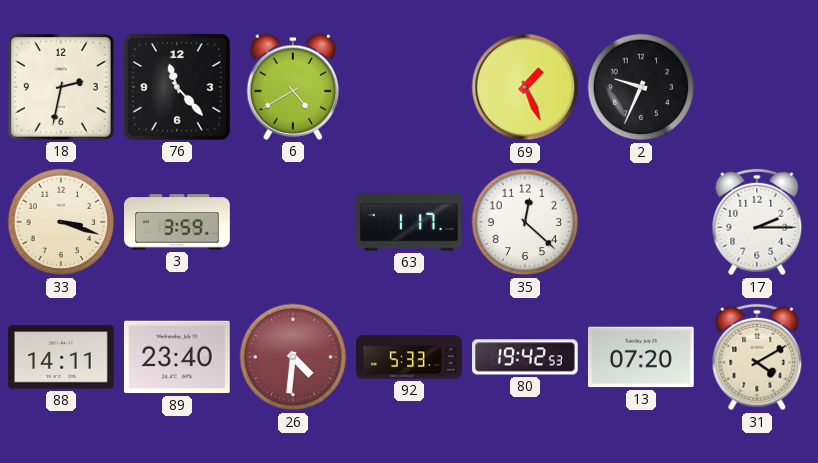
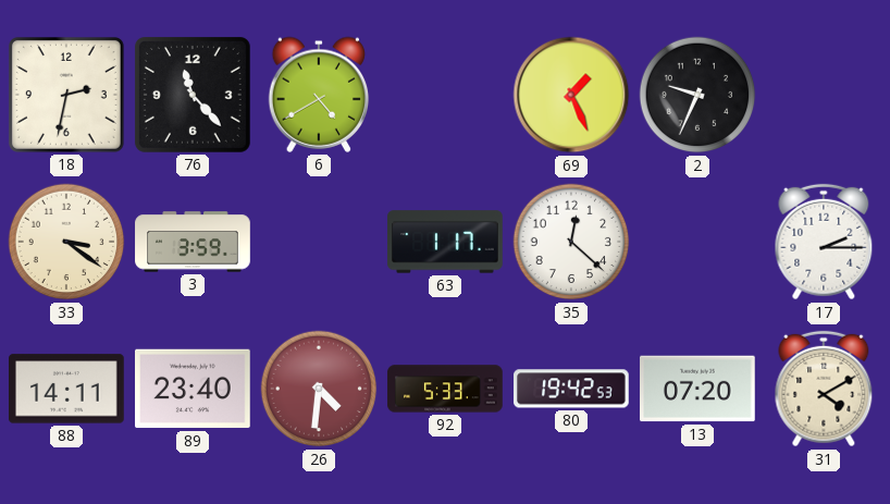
33: 3:18 -> 3:21 (66, 242)
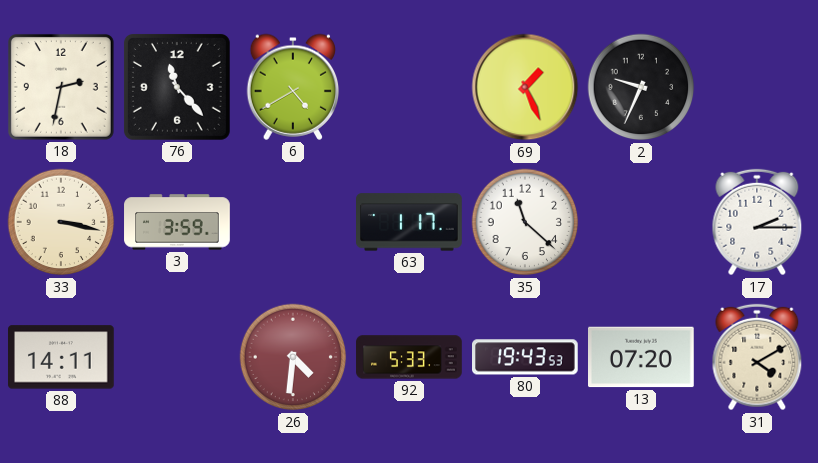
33: 3:21 -> 3:17 (61, 222)
35: 12:22 -> 11:22 (525, 222)
89: 23:40 -> none (194, 389)
80: 19:42 -> 19:43 (526, 357)
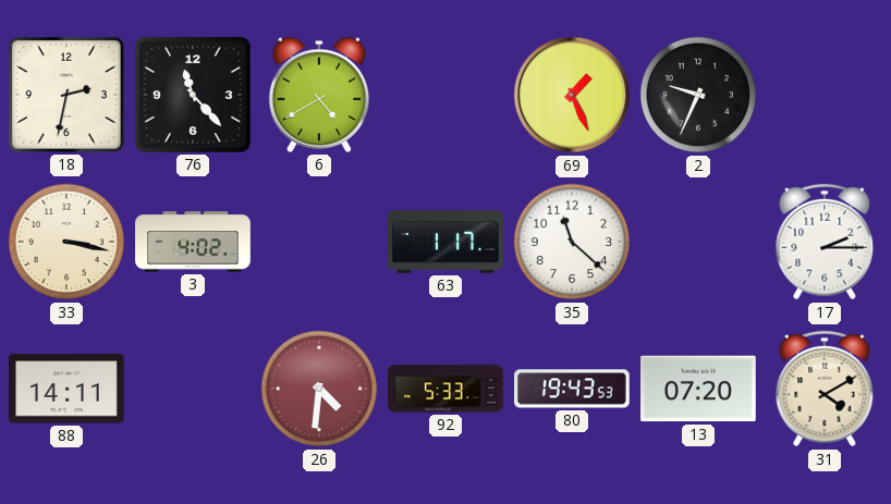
3: 3:59 -> 4:02 (193, 242)
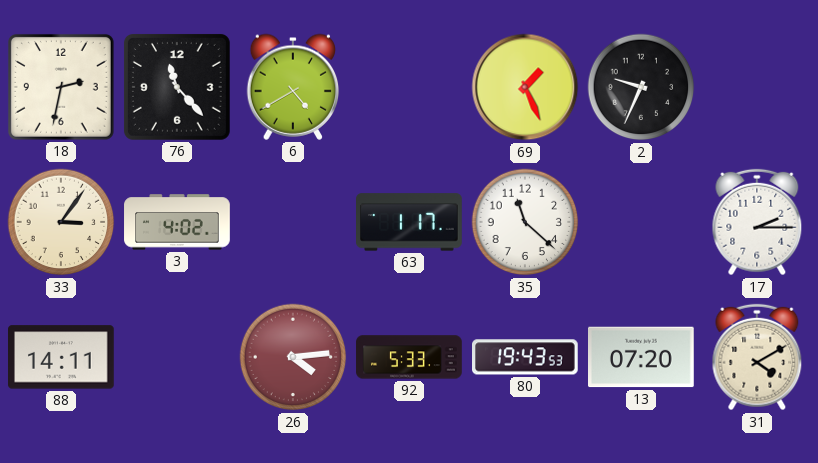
33: 3:17 -> 3:06 (61, 222)
26: 4:31 -> 4:14 (293, 357)
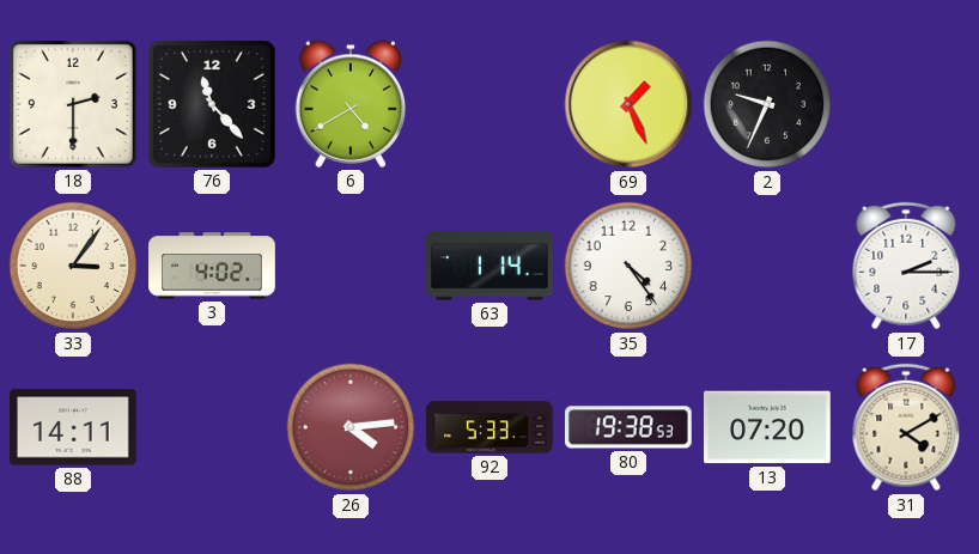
18: 2:32 -> 2:30 (73, 104)
63: 1:17 -> 1:14 (491, 266)
35: 11:22 -> 4:24 (628, 266)
80: 19:43 -> 19:38 (630, 427)
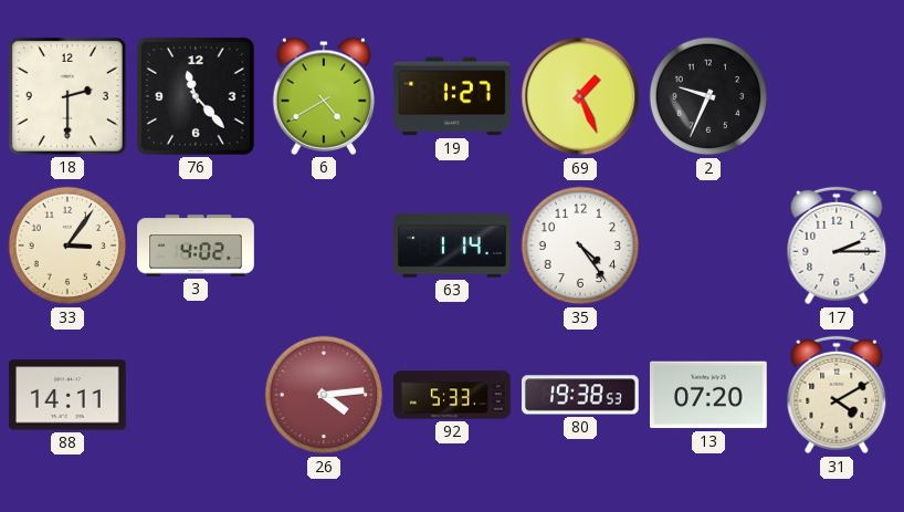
19: none -> 1:27 (453, 96)
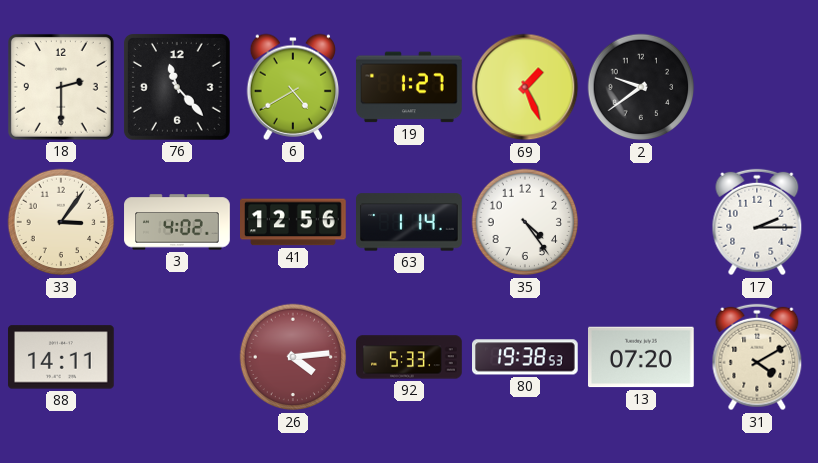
2: 9:34 -> 9:39 (641, 87)
41: none -> 12:56 (294, 222)
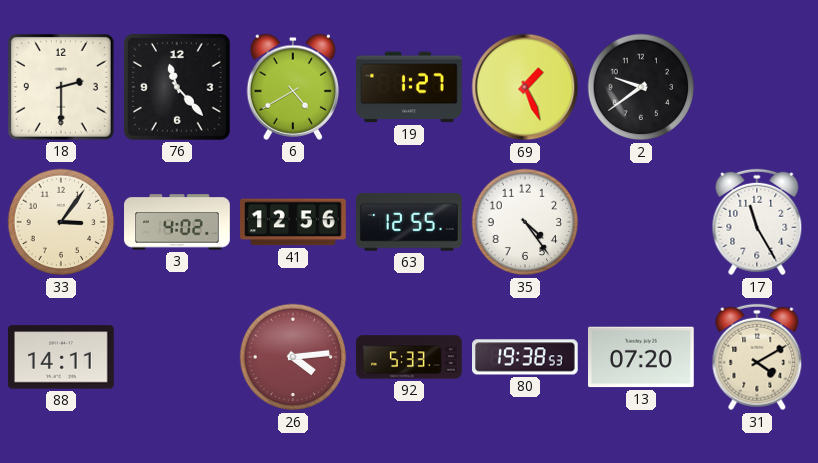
63: 1:14 -> 12:55 (410, 222)
17: 2:15 -> 11:25 (757, 222)
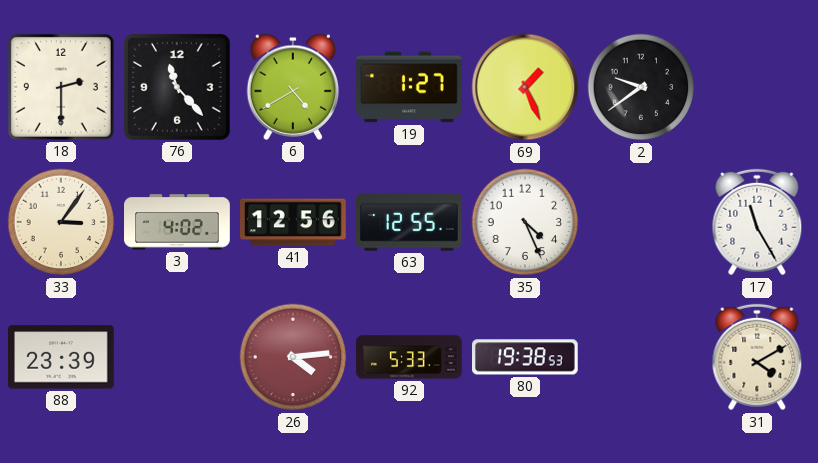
35: 4:24 -> 4:26 (525, 222)
88: 14:11 -> 23:39 (62, 357)
13: 07:20 -> none (642, 357)
